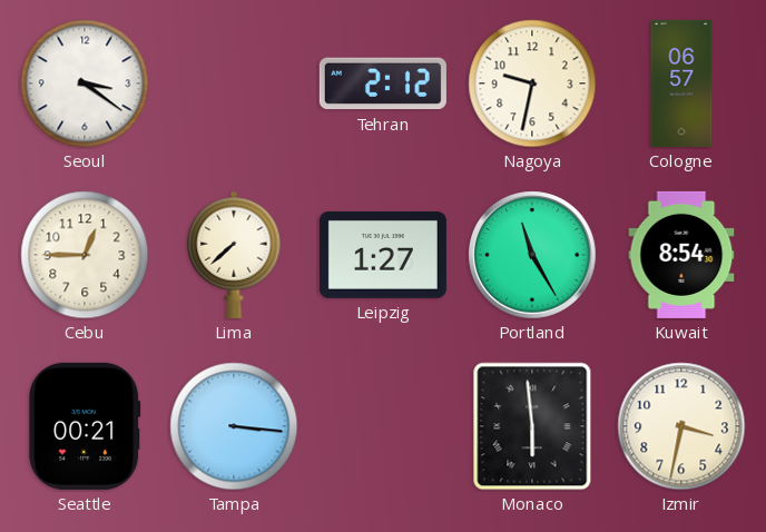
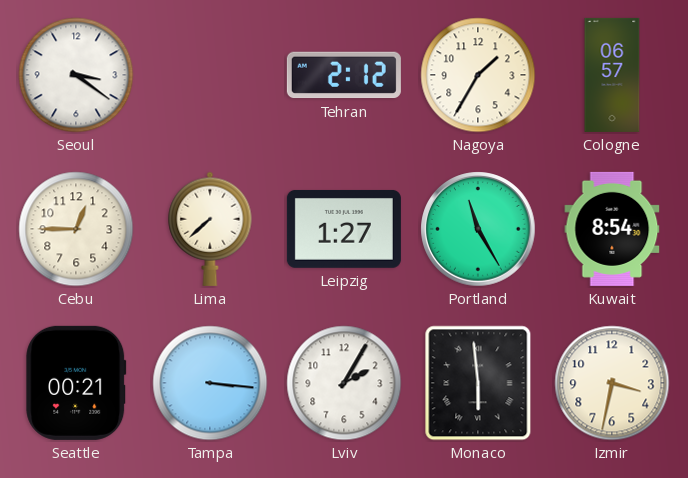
Nagoya: 9:32 -> 1:35 (478, 75)
Lviv: none -> 2:05 (344, 383)
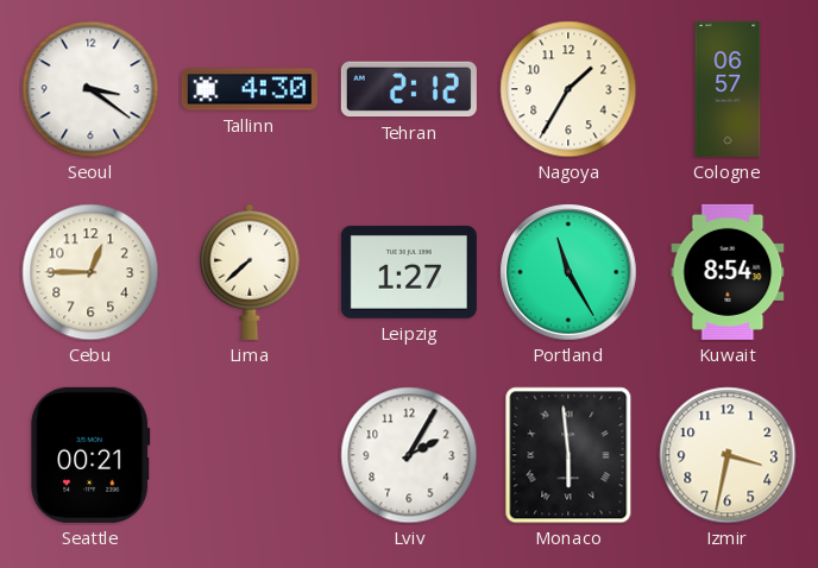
Tallinn: none -> 4:30 (250, 89)
Tampa: 3:16 -> none (210, 383)
